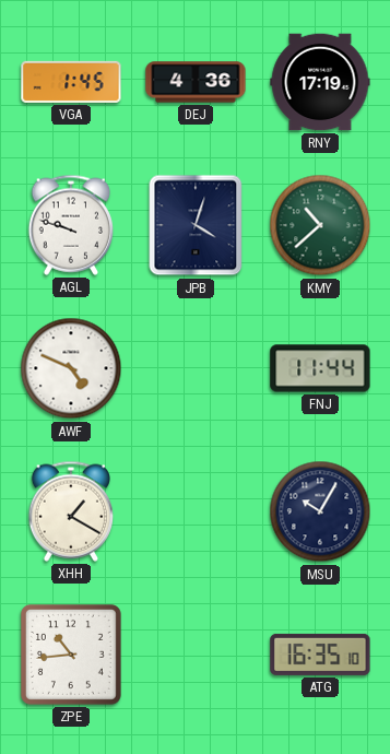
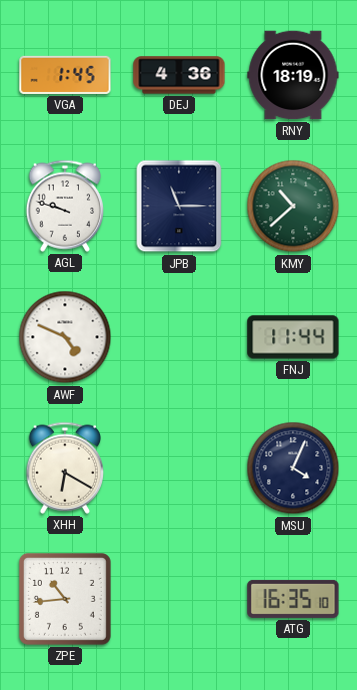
RNY: 17:19 -> 18:19 (293, 75)
JPB: 4:03 -> 11:15 (179, 206)
XHH: 1:20 -> 6:20 (64, 468)
MSU: 10:05 -> 4:04 (293, 468)
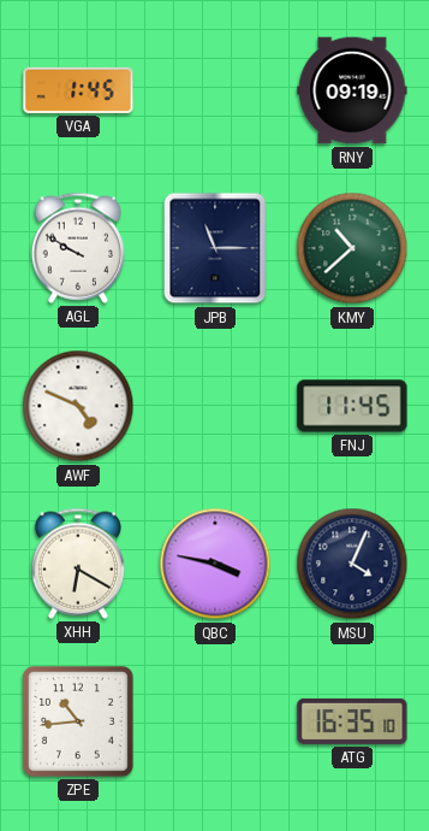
DEJ: 4:36 -> none (179, 75)
RNY: 18:19 -> 09:19 (352, 90)
AGL: 9:48 -> 9:50 (77, 248)
FNJ: 11:44 -> 11:45 (352, 406)
QBC: none -> 3:47 (215, 564)
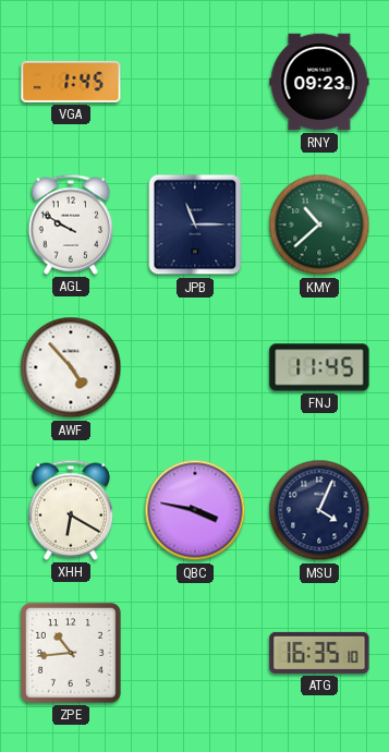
RNY: 09:19 -> 09:23 (319, 82)
AWF: 4:49 -> 4:53 (71, 367)
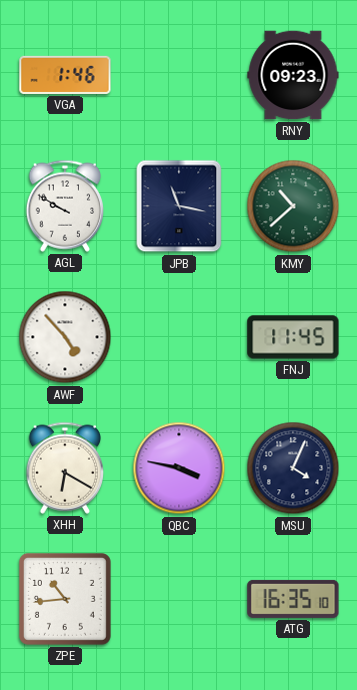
VGA: 1:45 -> 1:46 (65, 75)
JPB: 11:15 -> 11:17 (179, 206)
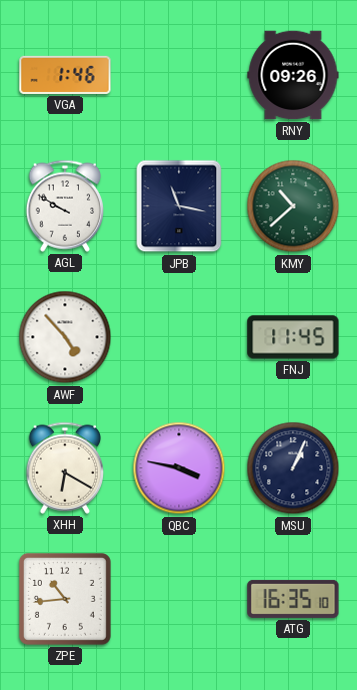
RNY: 09:23 -> 09:26 (293, 75)
MSU: 4:04 -> 1:04 (293, 468)
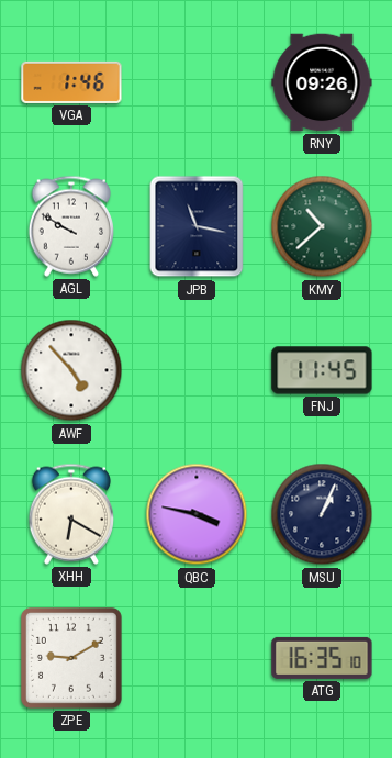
ZPE: 10:44 -> 9:10 (71, 658)
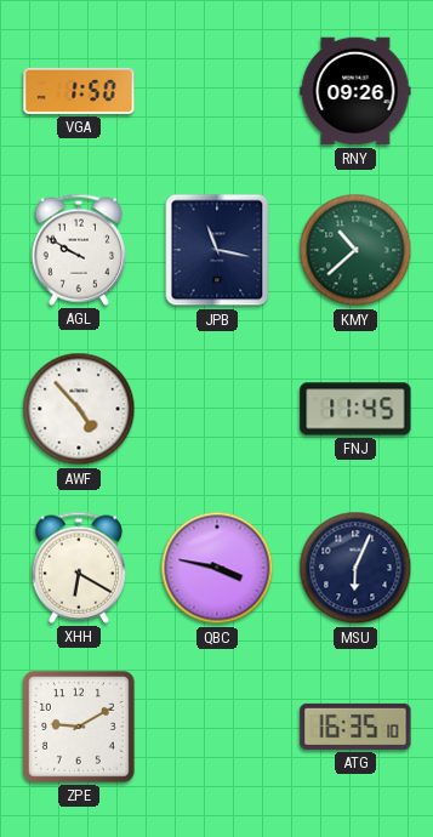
VGA: 1:46 -> 1:50 (79, 91)
MSU: 1:04 -> 6:04 (355, 568)
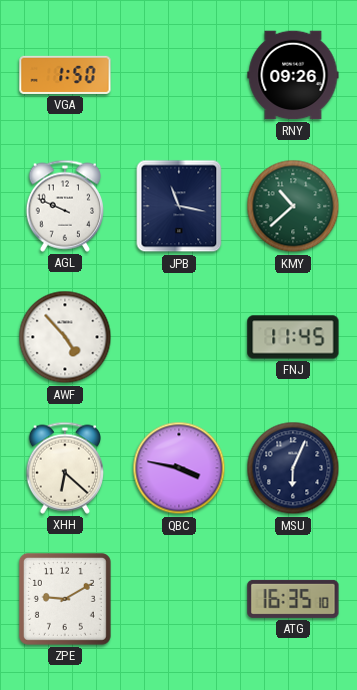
AGL: 9:50 -> 9:49 (64, 206)
XHH: 6:20 -> 6:22 (64, 468)
